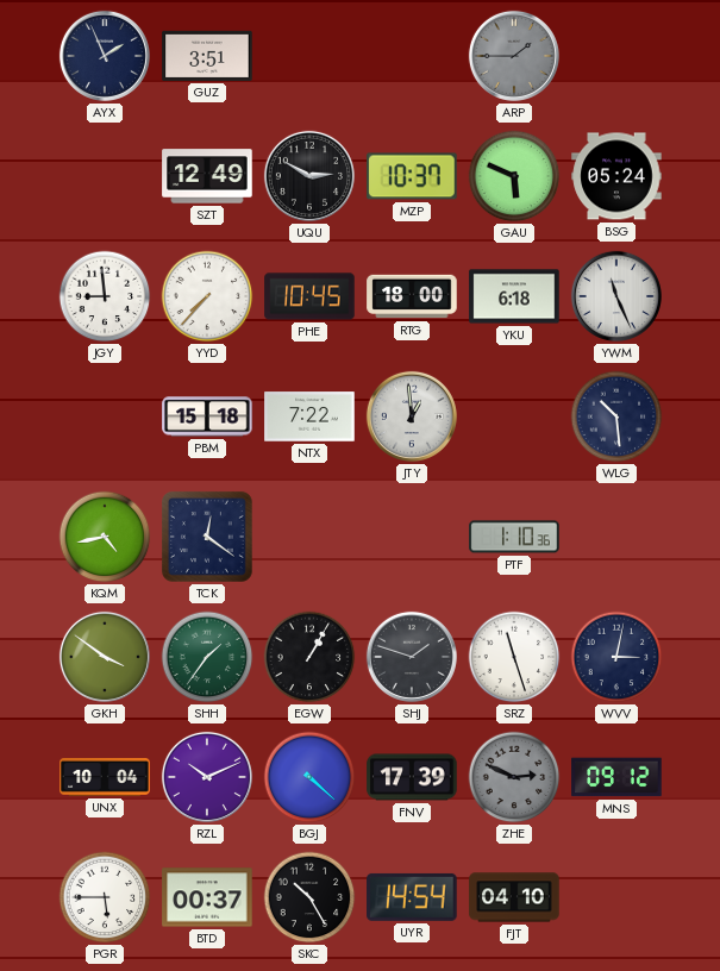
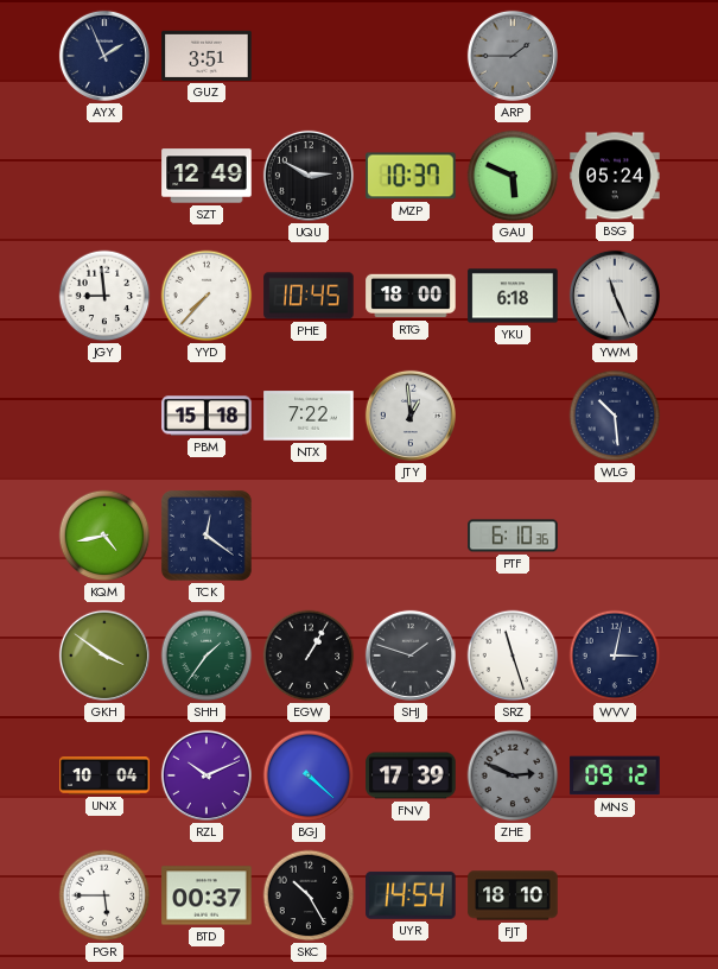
PTF: 1:10 -> 6:10 (513, 536)
FJT: 04:10 -> 18:10 (513, 895)
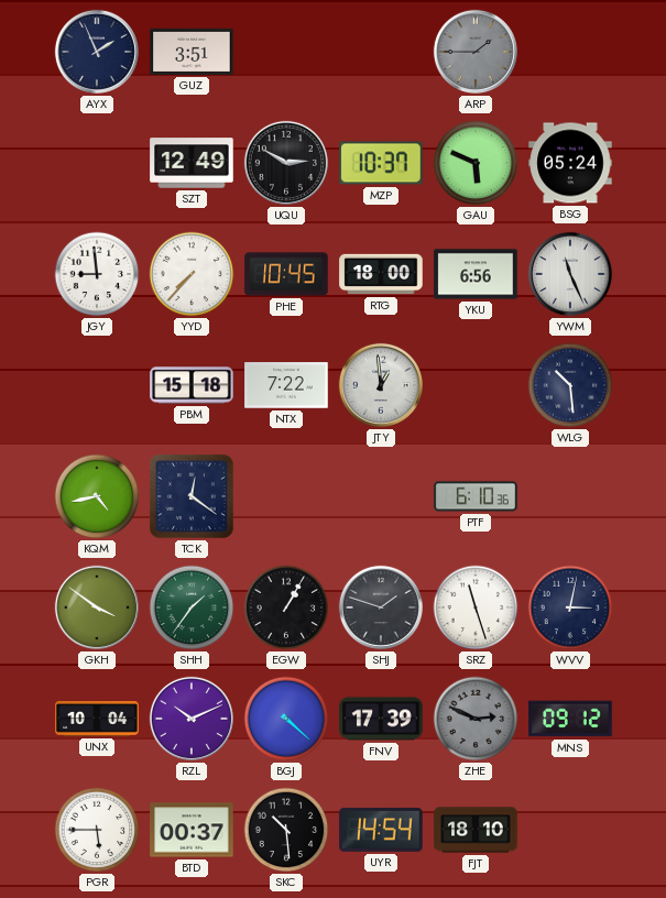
YKU: 6:18 -> 6:56 (476, 274)
SKC: 10:25 -> 10:29 (286, 830)
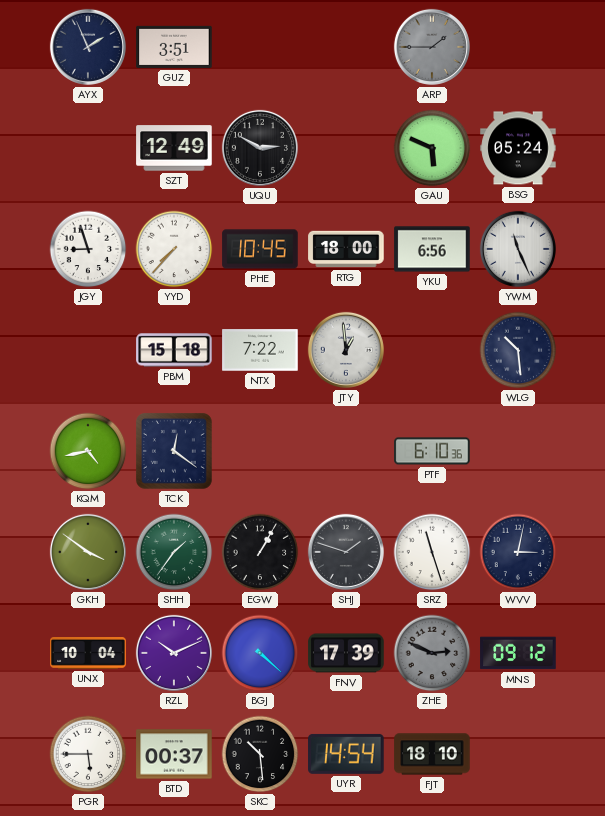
MZP: 10:37 -> none (381, 163)
JGY: 8:59 -> 8:57 (88, 249)
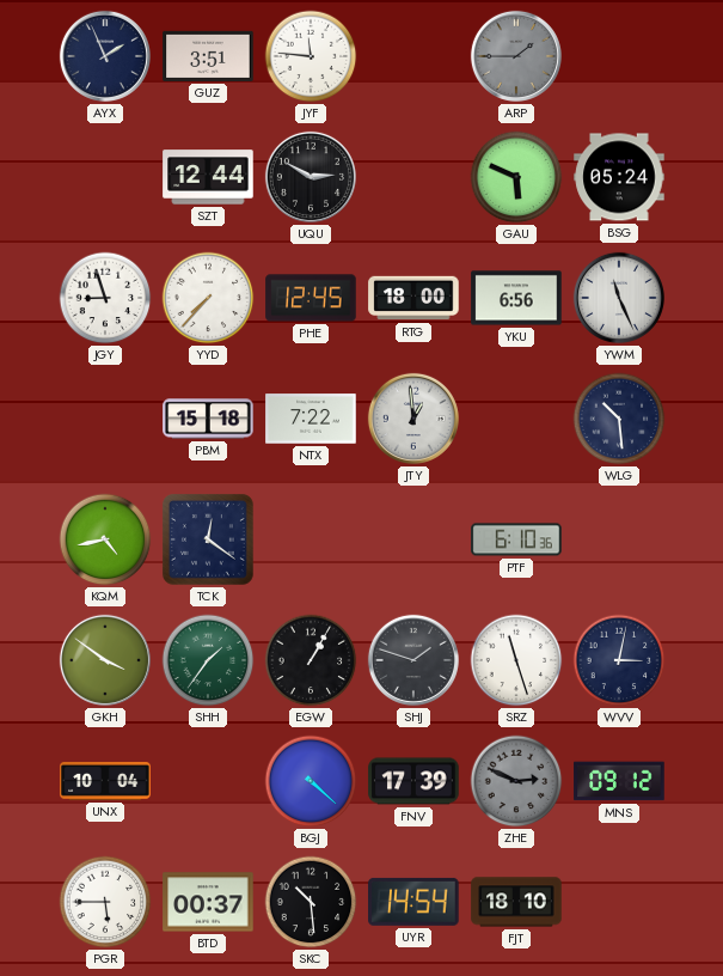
JYF: none -> 11:46 (311, 56)
SZT: 12:49 -> 12:44 (208, 177)
PHE: 10:45 -> 12:45 (311, 298)
RZL: 10:11 -> none (174, 653)
